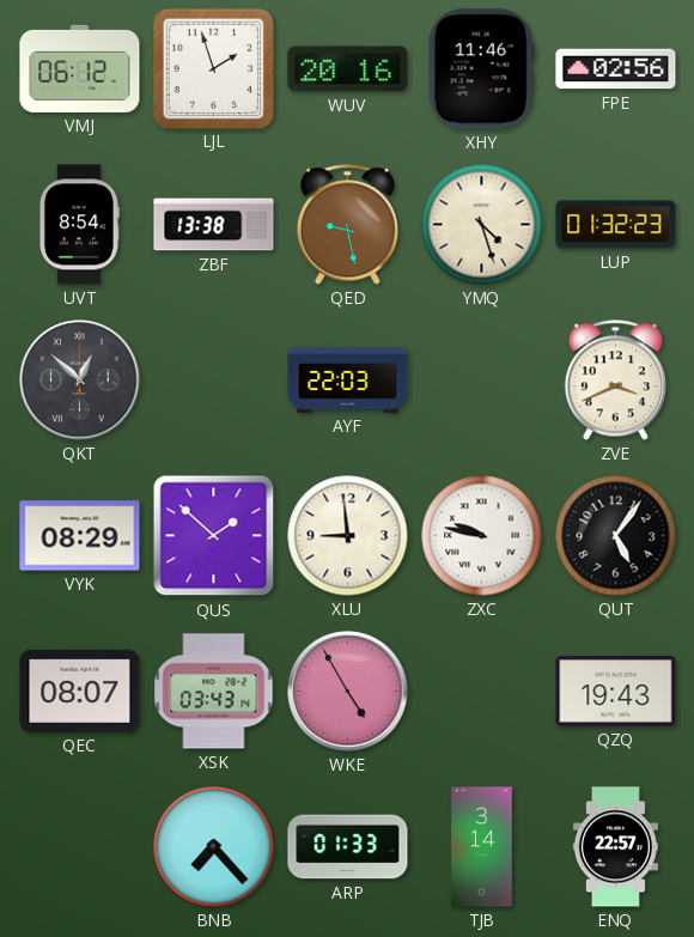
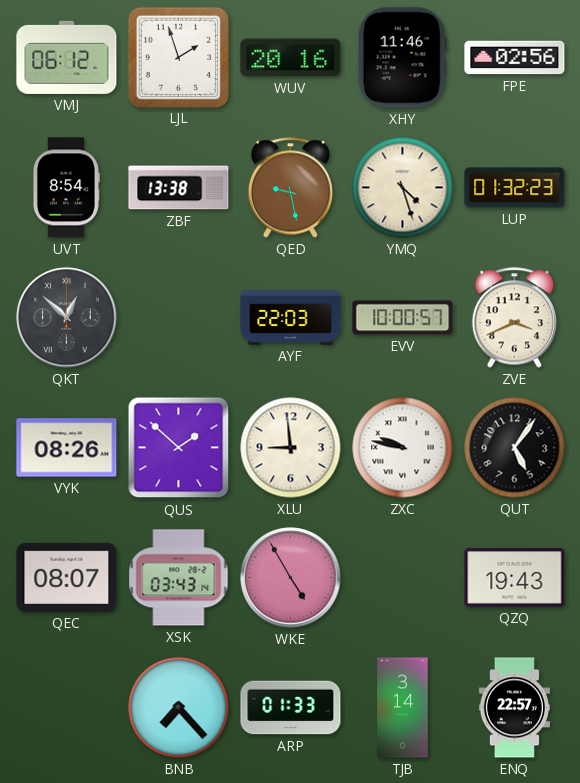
EVV: none -> 10:00 (403, 318)
VYK: 08:29 -> 08:26 (67, 448)
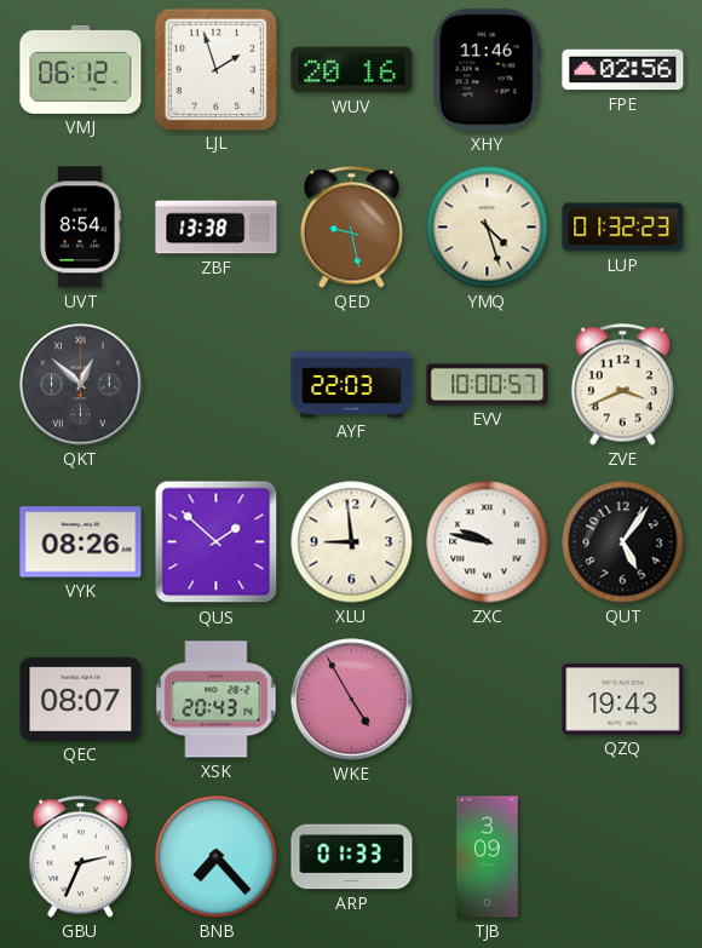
XSK: 03:43 -> 20:43 (217, 700)
GBU: none -> 2:34 (81, 857)
TJB: 3:14 -> 3:09 (488, 857)
ENQ: 22:57 -> none (514, 708)
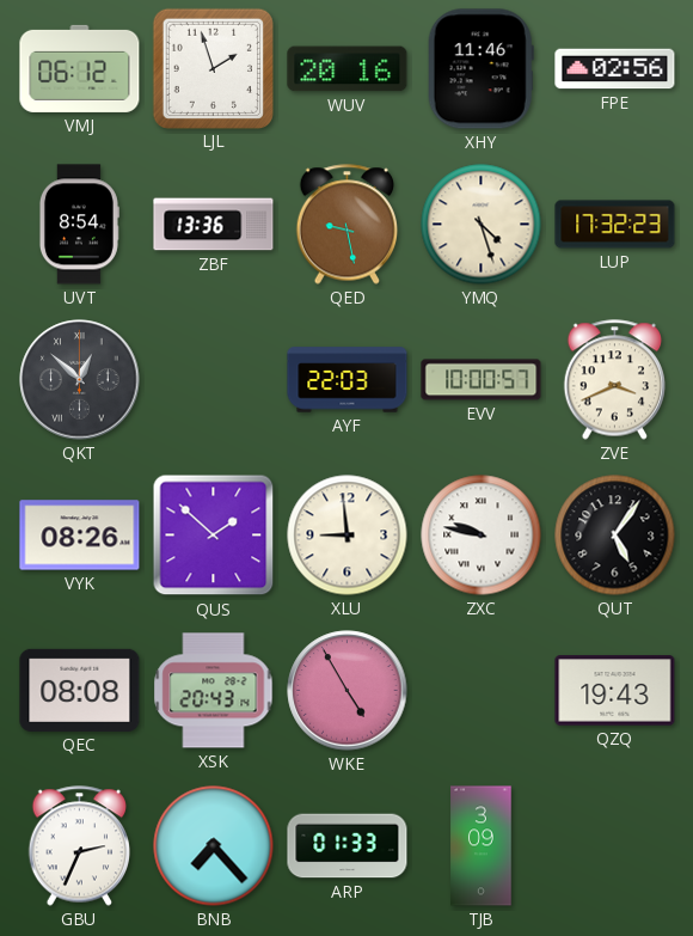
ZBF: 13:38 -> 13:36 (214, 225)
LUP: 01:32 -> 17:32 (615, 225)
QEC: 08:07 -> 08:08 (80, 690)
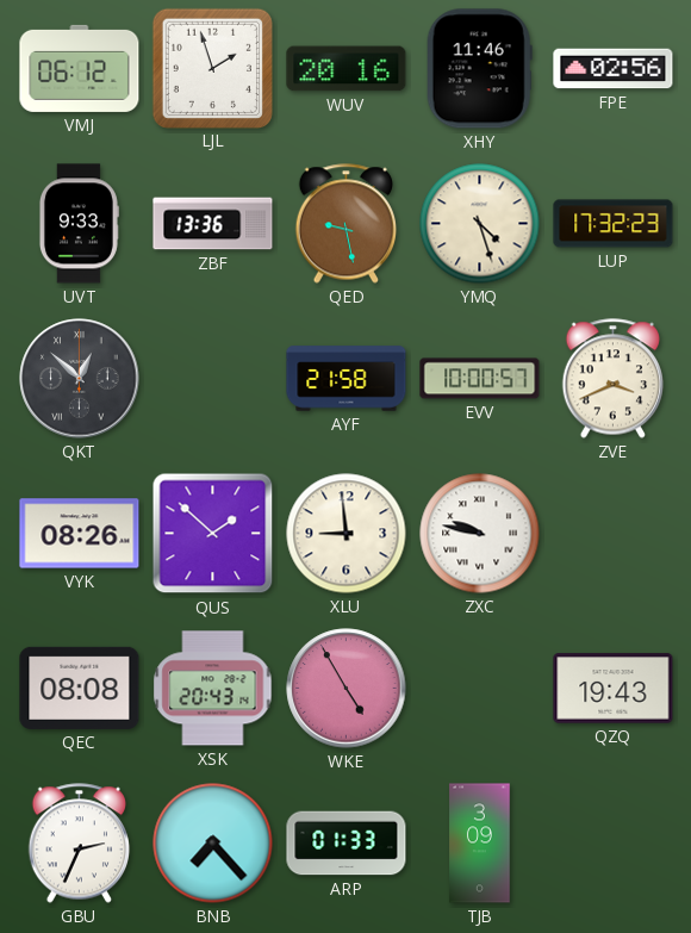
UVT: 8:54 -> 9:33 (79, 224)
AYF: 22:03 -> 21:58 (347, 379)
QUT: 5:06 -> none (615, 536)
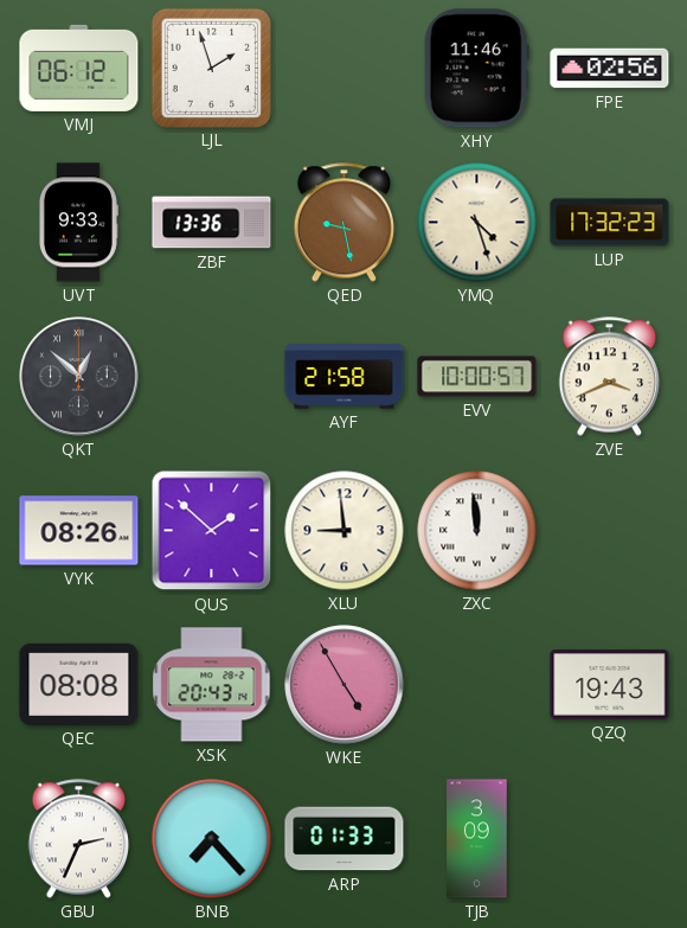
WUV: 20:16 -> none (347, 69)
ZXC: 9:47 -> 11:59 (477, 531)
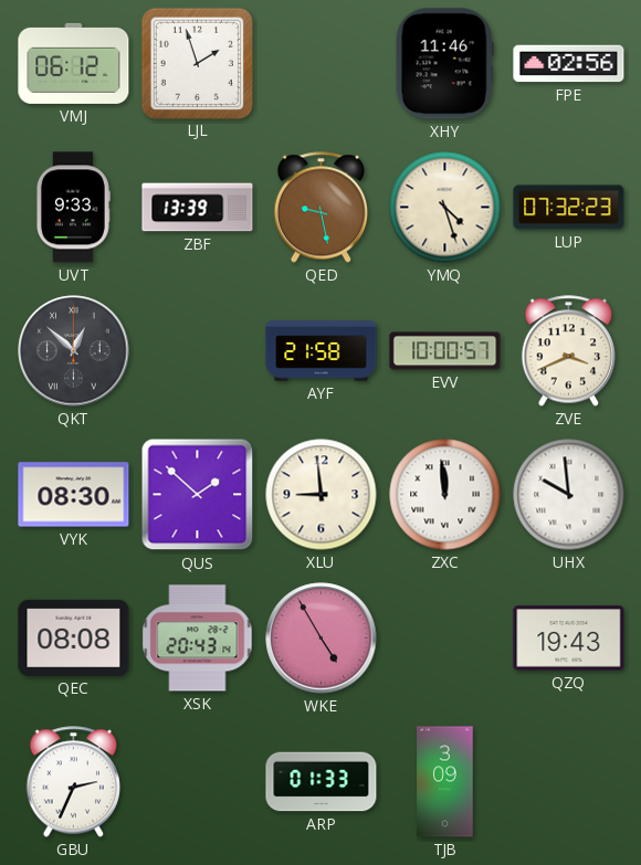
ZBF: 13:36 -> 13:39 (198, 208)
LUP: 17:32 -> 07:32 (569, 208)
VYK: 08:26 -> 08:30 (74, 495)
UHX: none -> 9:59 (569, 495)
BNB: 7:23 -> none (212, 839)
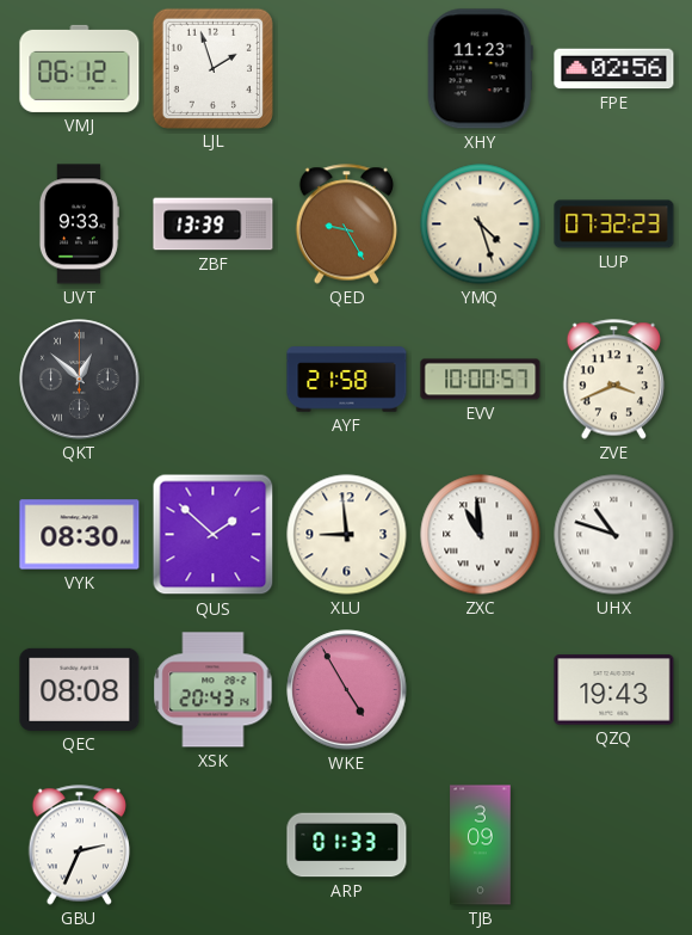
XHY: 11:46 -> 11:23 (480, 69)
QED: 9:28 -> 9:25 (347, 224)
ZXC: 11:59 -> 10:59 (481, 535)
UHX: 9:59 -> 10:48 (614, 535)
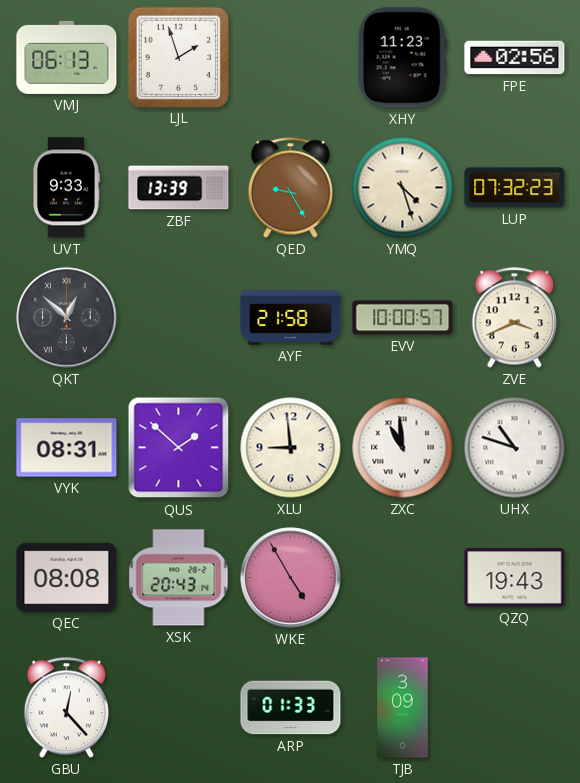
VMJ: 06:12 -> 06:13 (67, 57)
VYK: 08:30 -> 08:31 (67, 448)
GBU: 2:34 -> 12:23 (67, 708)
